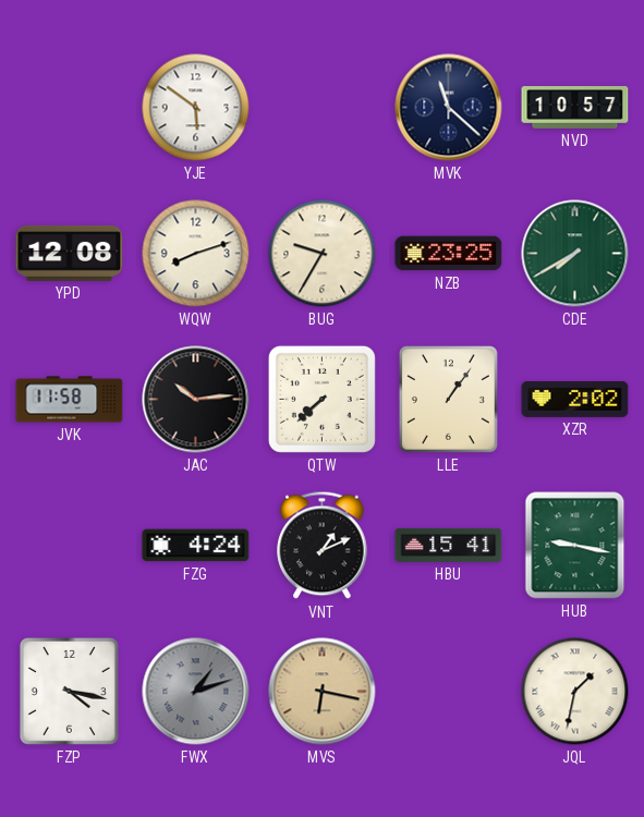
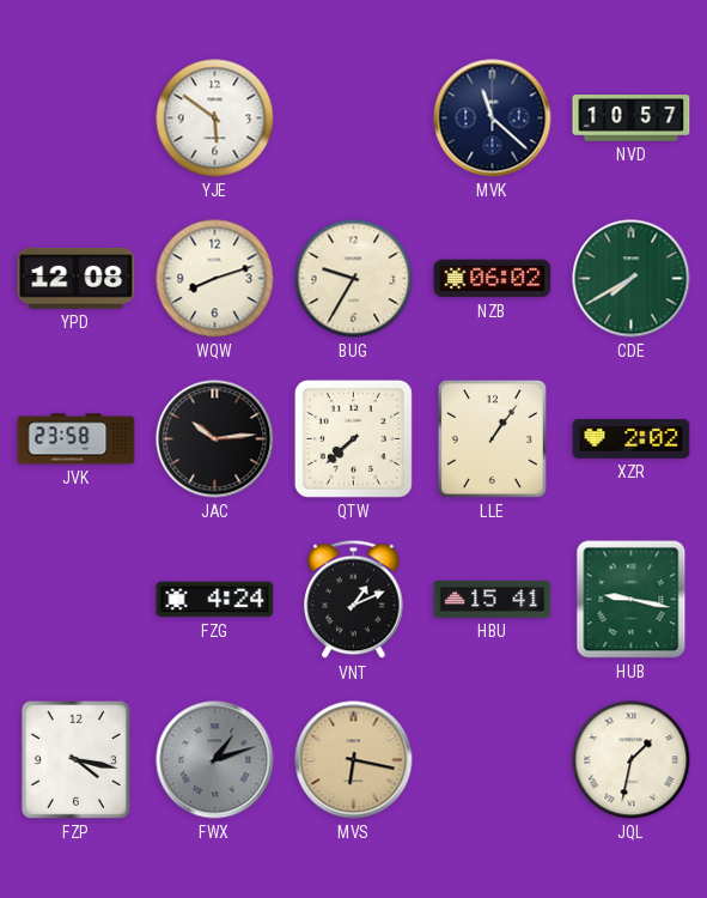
NZB: 23:25 -> 06:02 (493, 279)
JVK: 11:58 -> 23:58 (77, 439)
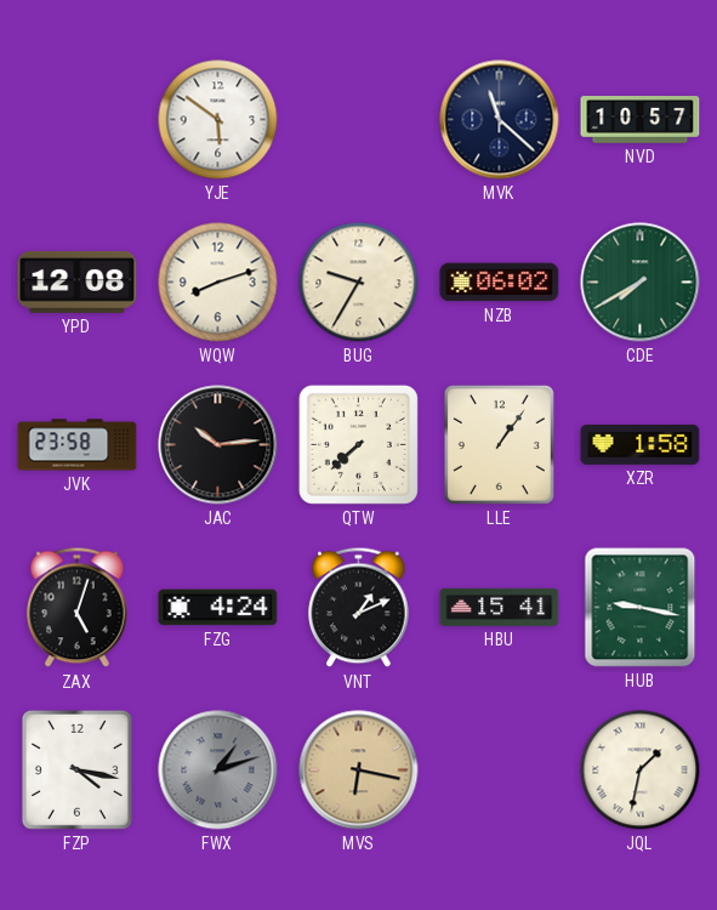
XZR: 2:02 -> 1:58 (641, 444)
ZAX: none -> 5:03 (78, 608)
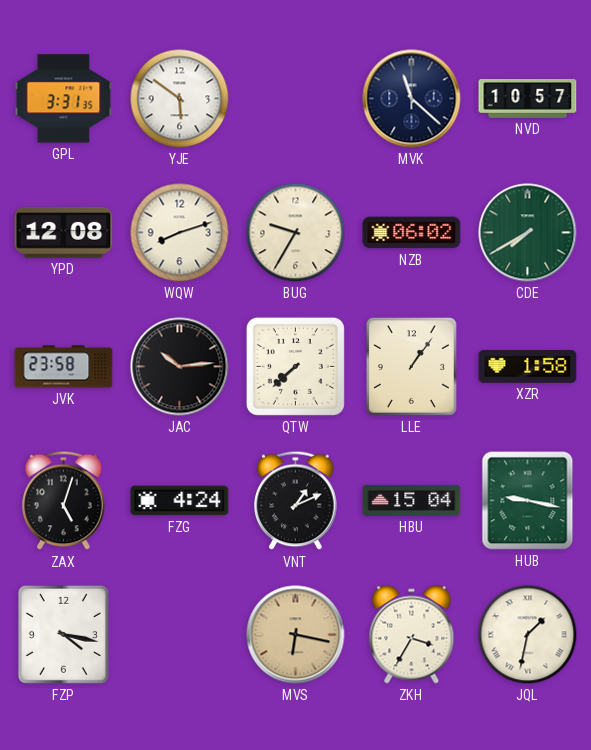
GPL: none -> 3:31 (64, 99)
HBU: 15:41 -> 15:04 (412, 500)
FWX: 1:12 -> none (218, 770)
ZKH: none -> 3:35 (412, 635)
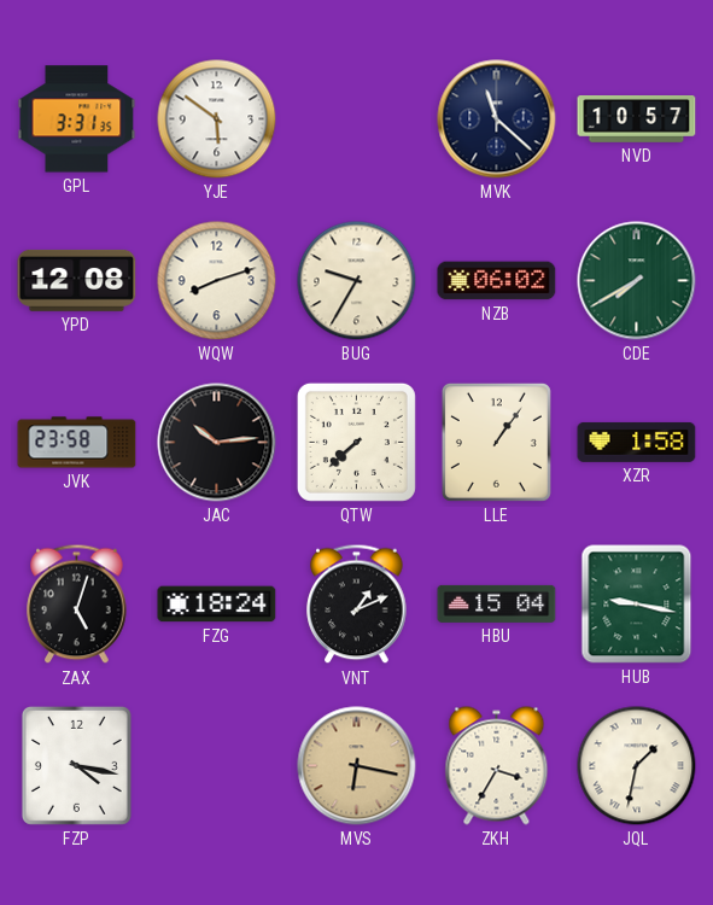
FZG: 4:24 -> 18:24 (217, 605)
